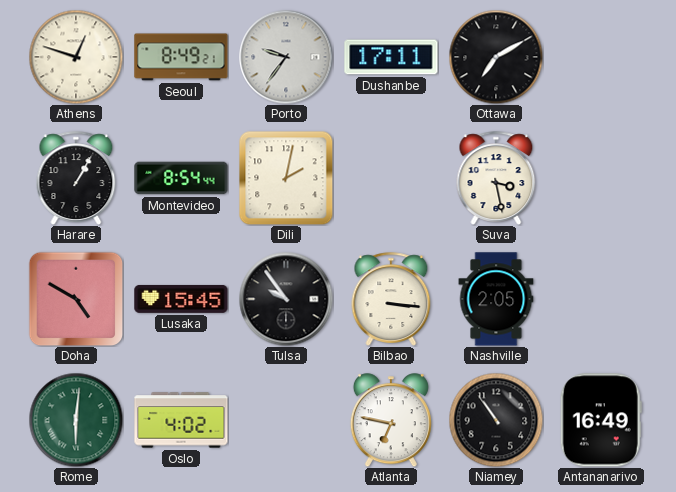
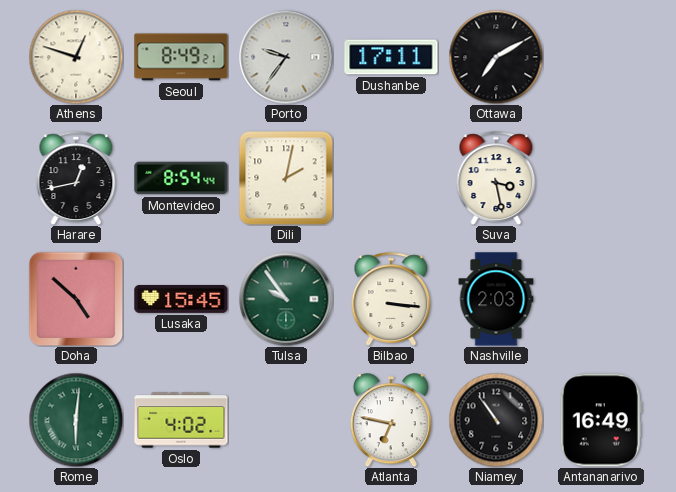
Harare: 1:05 -> 12:43 (76, 178)
Doha: 4:50 -> 4:52 (76, 299)
Tulsa dial: black -> green (286, 299)
Nashville: 2:05 -> 2:03 (496, 299)
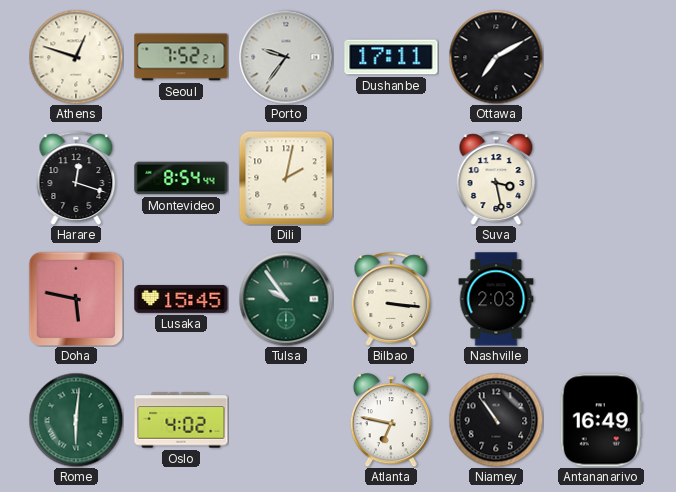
Seoul: 8:49 -> 7:52 (181, 57)
Harare: 12:43 -> 12:18 (76, 178)
Doha: 4:52 -> 5:47 (76, 299)
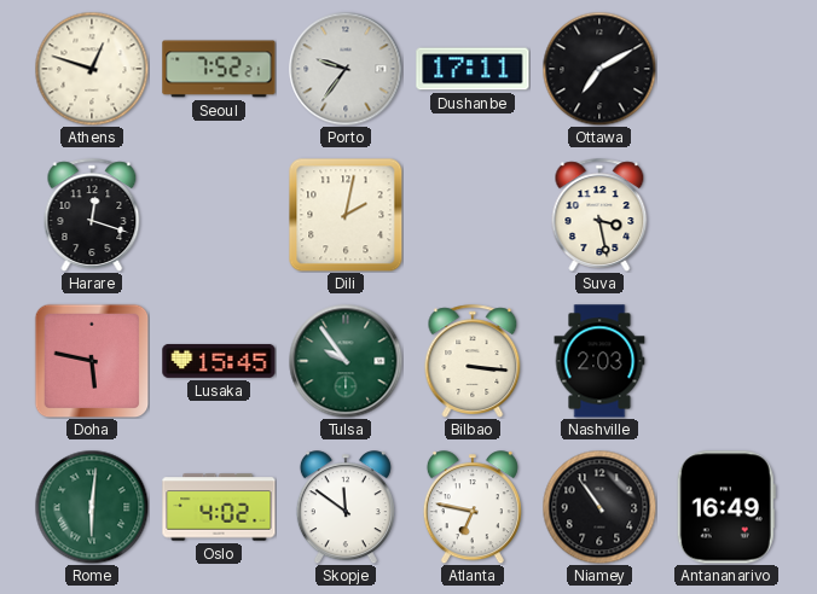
Montevideo: 8:54 -> none (181, 178)
Skopje: none -> 11:51 (346, 507)
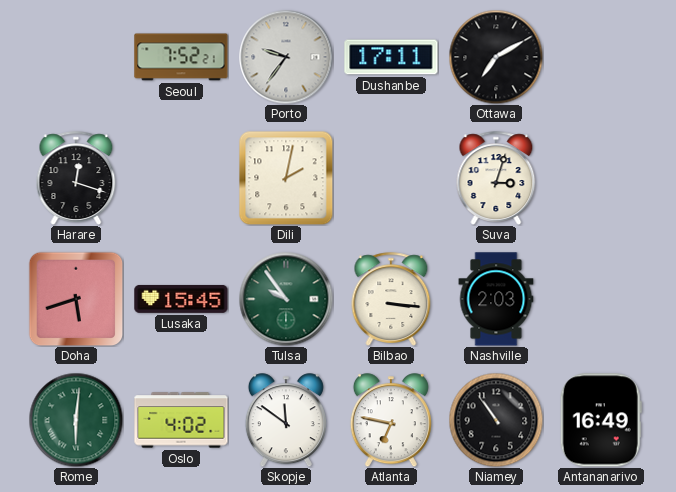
Athens: 12:48 -> none (92, 69)
Suva: 3:28 -> 3:03 (496, 178)
Doha: 5:47 -> 5:42 (76, 299)
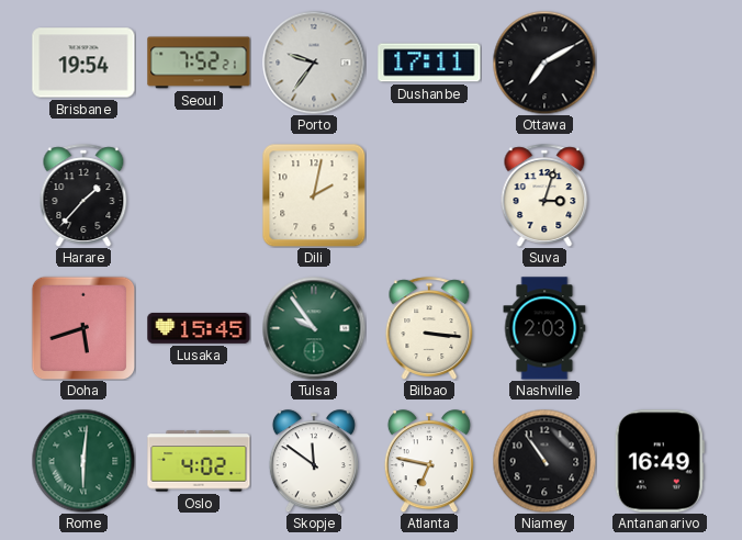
Brisbane: none -> 19:54 (83, 63)
Harare: 12:18 -> 1:37 (83, 195)
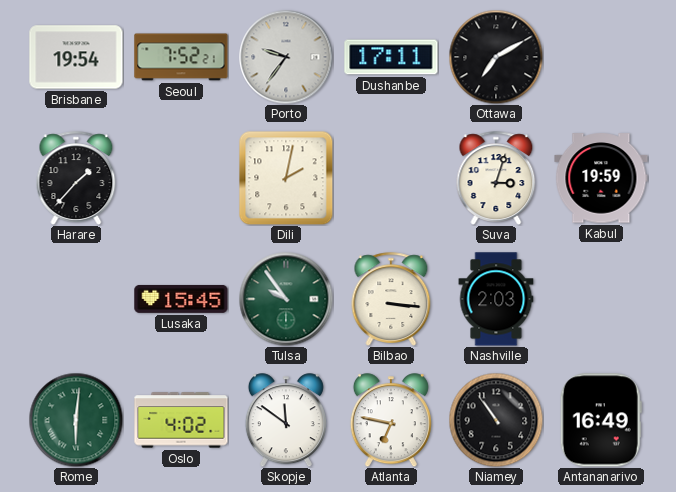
Kabul: none -> 19:59 (601, 178)
Doha: 5:42 -> none (83, 328)
